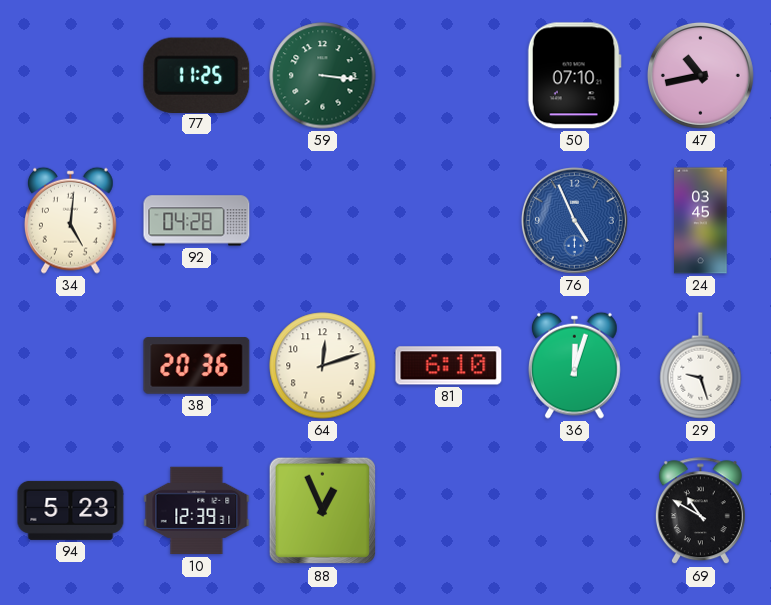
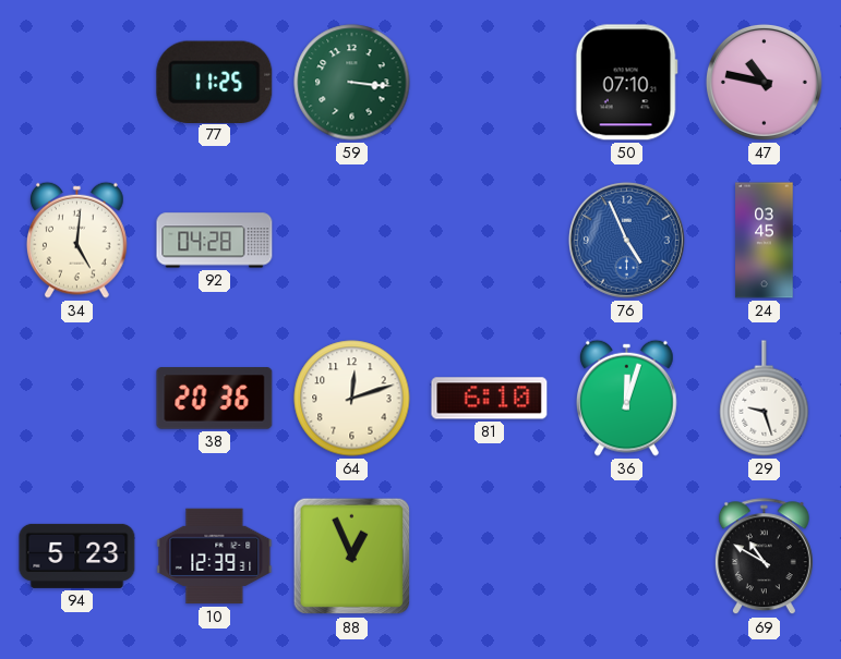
47: 10:43 -> 10:47 (764, 82)
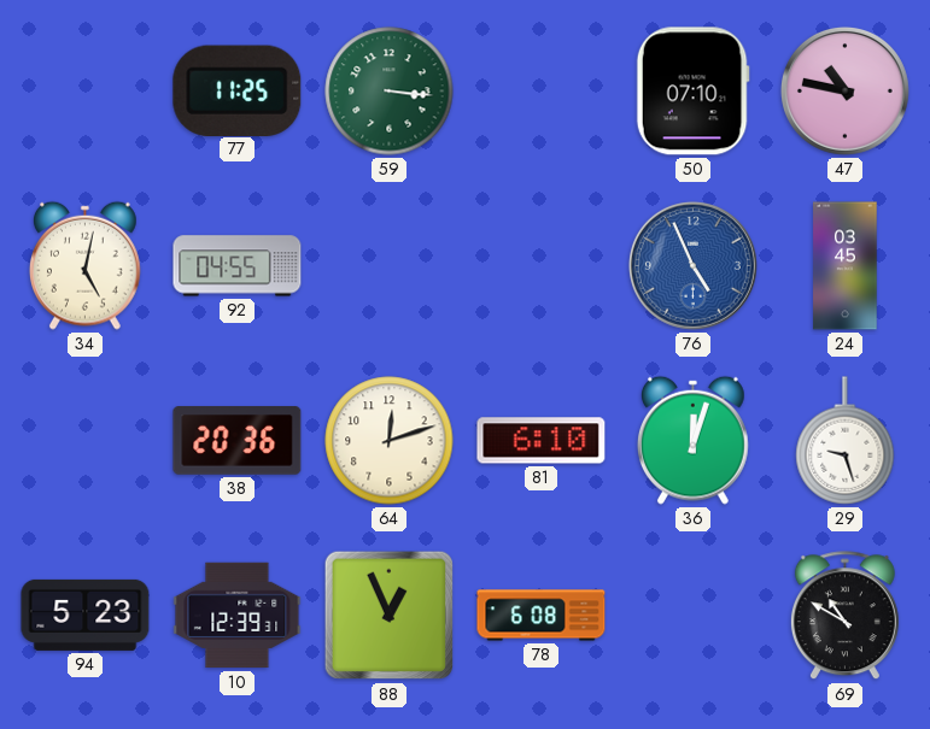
34: 5:01 -> 5:02 (86, 265)
92: 04:28 -> 04:55 (238, 266)
78: none -> 6:08 (542, 616)
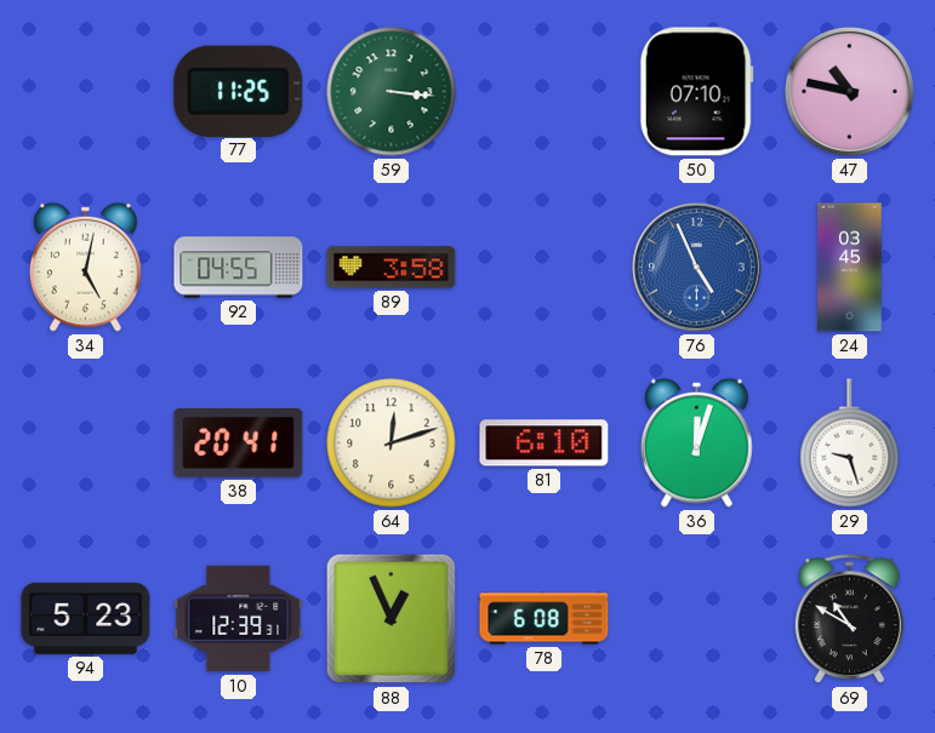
89: none -> 3:58 (392, 268)
38: 20:36 -> 20:41 (239, 443)
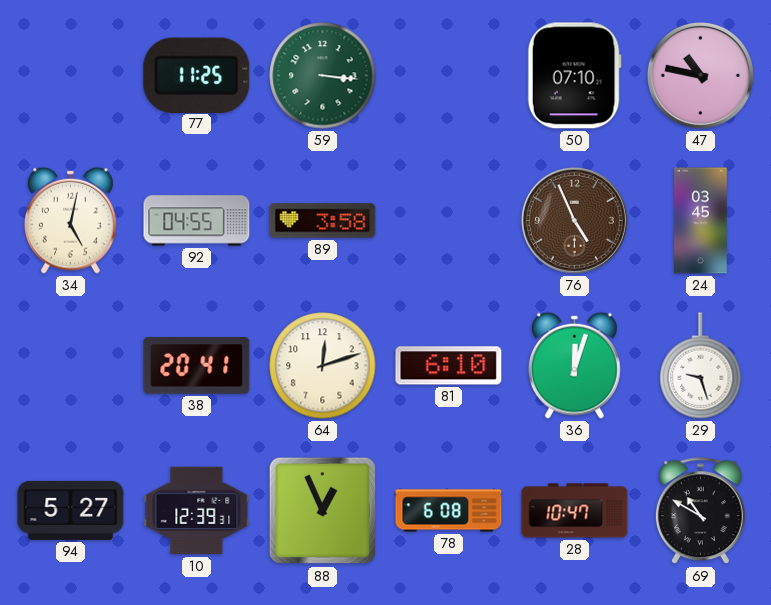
76 dial: blue -> brown (574, 220)
94: 5:23 -> 5:27 (71, 510)
28: none -> 10:47 (575, 511)
